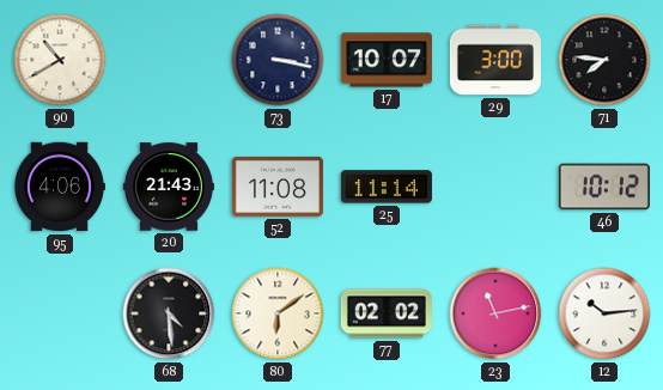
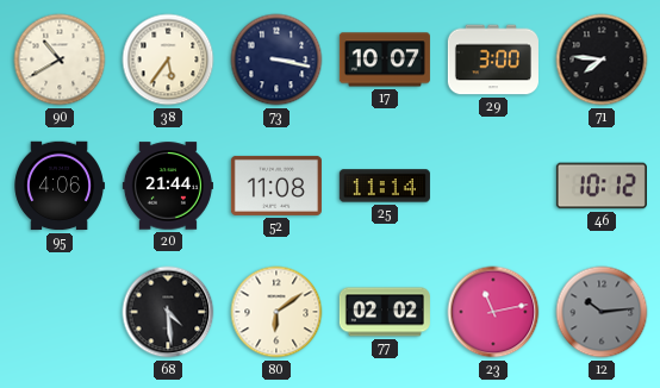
38: none -> 5:36 (168, 60)
20: 21:43 -> 21:44 (168, 186)
12 dial: white -> grey (602, 312)
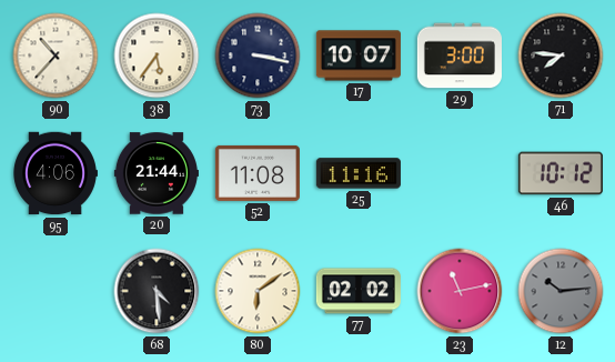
90: 10:40 -> 10:37 (56, 56)
25: 11:14 -> 11:16 (359, 173)
